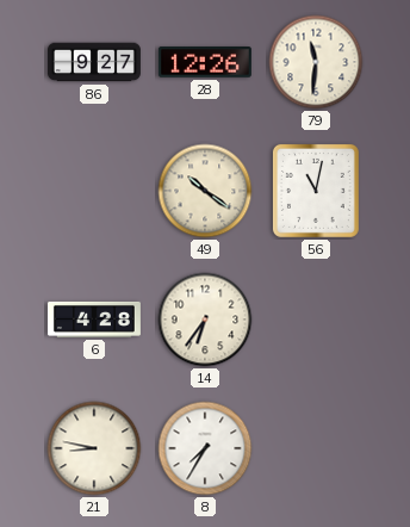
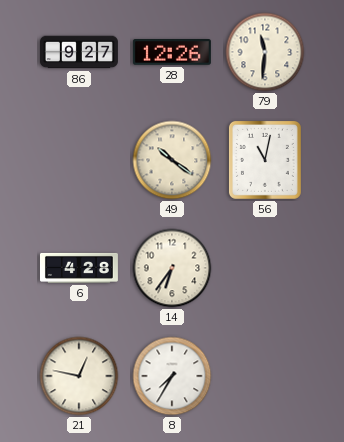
21: 8:47 -> 12:47 (79, 376)
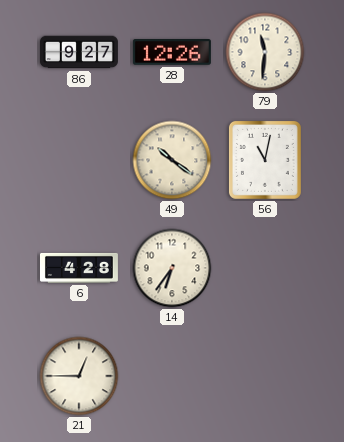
21: 12:47 -> 12:45 (79, 376)
8: 7:35 -> none (172, 376)
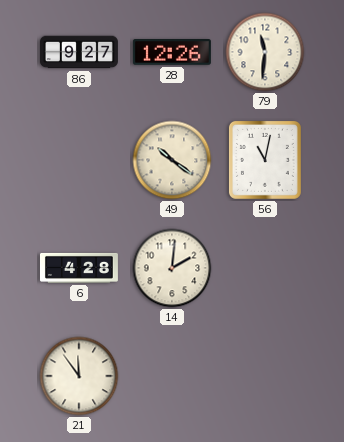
14: 6:36 -> 2:01 (172, 268)
21: 12:45 -> 11:54 (79, 376)
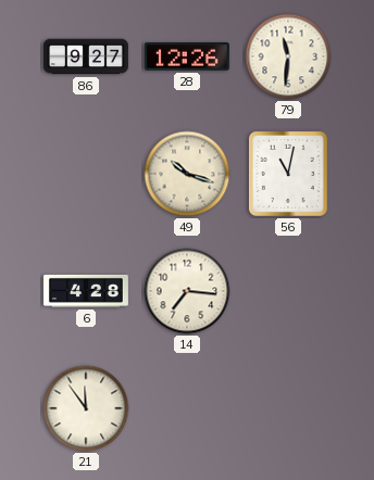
49: 10:21 -> 10:18 (187, 174)
14: 2:01 -> 7:16 (187, 291)
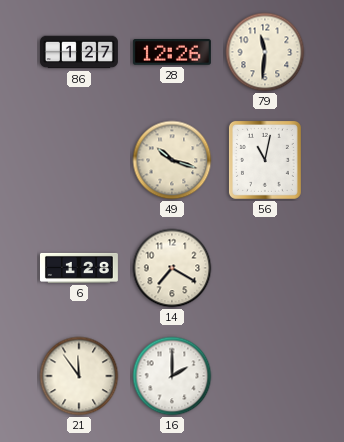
86: 9:27 -> 1:27 (79, 52)
6: 4:28 -> 1:28 (79, 268)
14: 7:16 -> 7:20 (172, 268)
16: none -> 2:00 (172, 376)
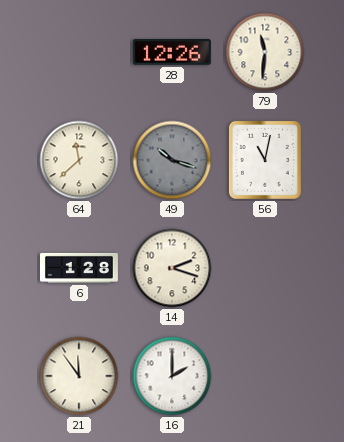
86: 1:27 -> none (79, 52)
64: none -> 11:38 (79, 160)
49 dial: cream -> grey (172, 160)
14: 7:20 -> 2:18 (172, 268)
